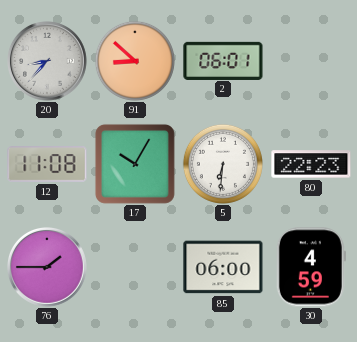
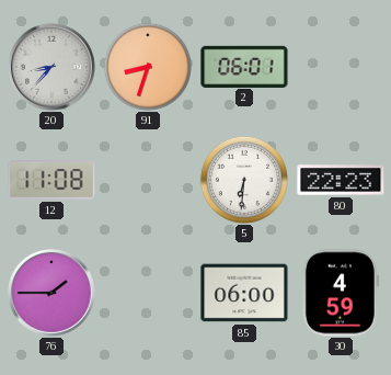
91: 8:52 -> 8:33 (148, 67)
17: 10:05 -> none (135, 164)
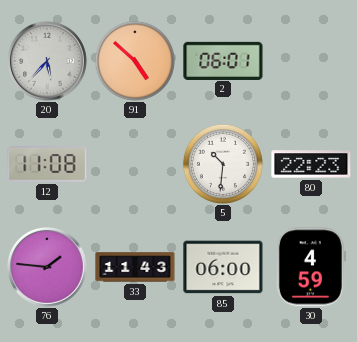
20: 8:37 -> 5:37 (48, 62)
91: 8:33 -> 4:52 (135, 61)
5: 6:31 -> 10:31 (223, 164)
76: 1:45 -> 1:46 (48, 268)
33: none -> 11:43 (135, 267)
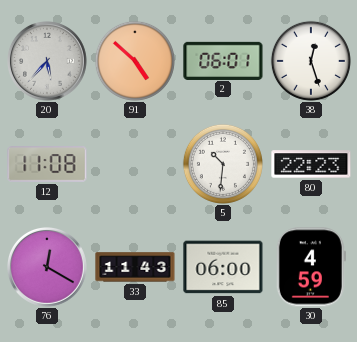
38: none -> 12:27 (311, 61)
76: 1:46 -> 12:20 (48, 268)
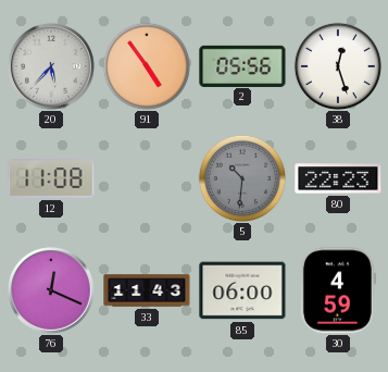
91: 4:52 -> 4:54 (147, 66)
2: 06:01 -> 05:56 (242, 65)
5 dial: white -> grey (242, 178)
76: 12:20 -> 12:19 (52, 292)
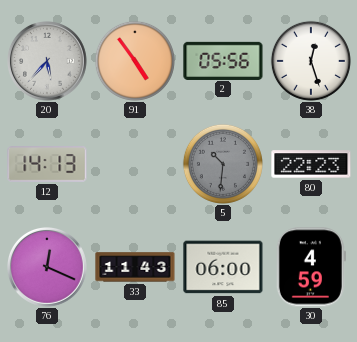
12: 11:08 -> 14:13 (47, 164)
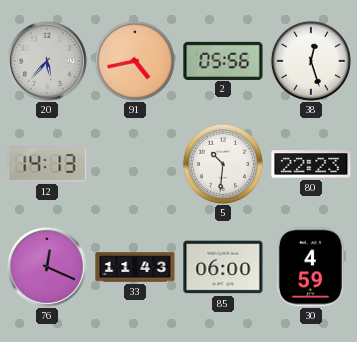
91: 4:54 -> 4:43 (135, 61)
5 dial: grey -> white (223, 164)
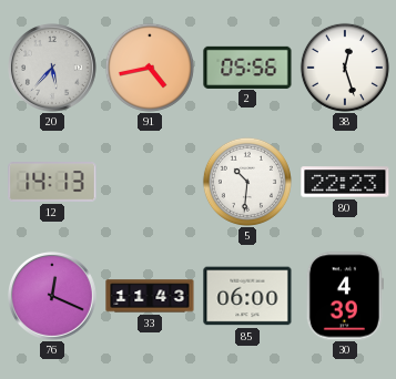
30: 4:59 -> 4:39 (345, 296)
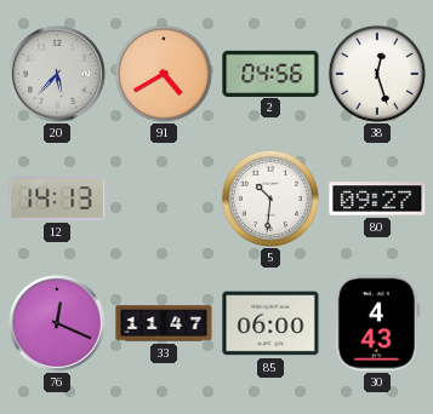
91: 4:43 -> 4:40 (164, 74)
2: 05:56 -> 04:56 (270, 73)
80: 22:23 -> 09:27 (377, 199)
33: 11:43 -> 11:47 (164, 323)
30: 4:39 -> 4:43 (377, 323)
